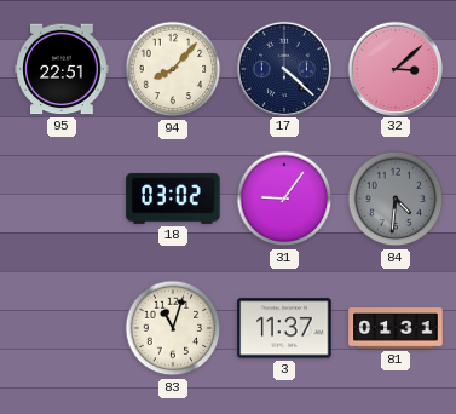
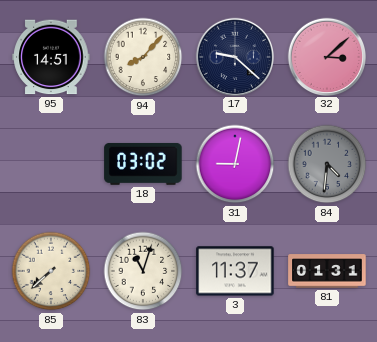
95: 22:51 -> 14:51 (51, 57)
17: 4:22 -> 9:22 (234, 56)
31: 9:06 -> 9:02 (235, 164)
85: none -> 7:38 (51, 271)
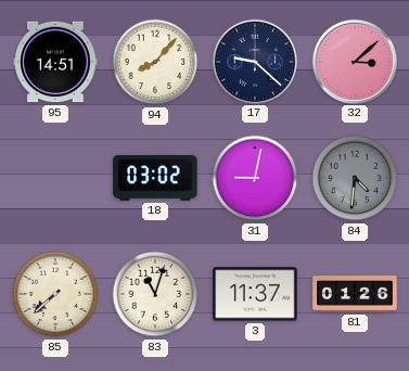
81: 01:31 -> 01:26 (355, 294)
